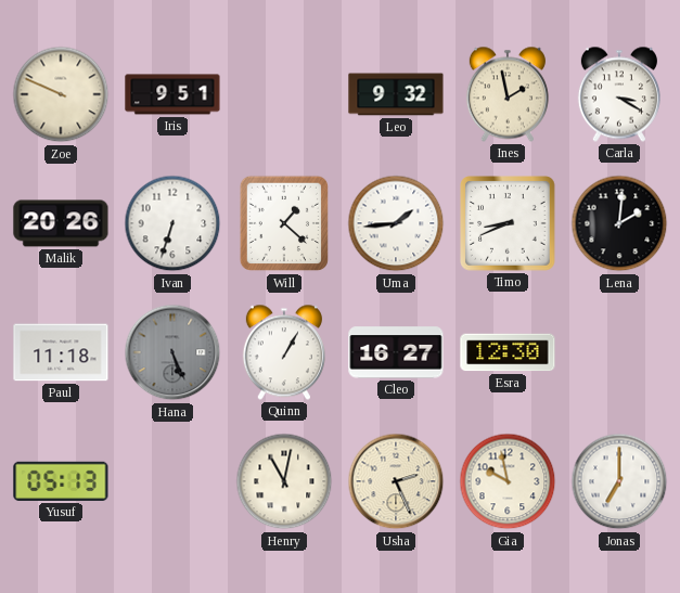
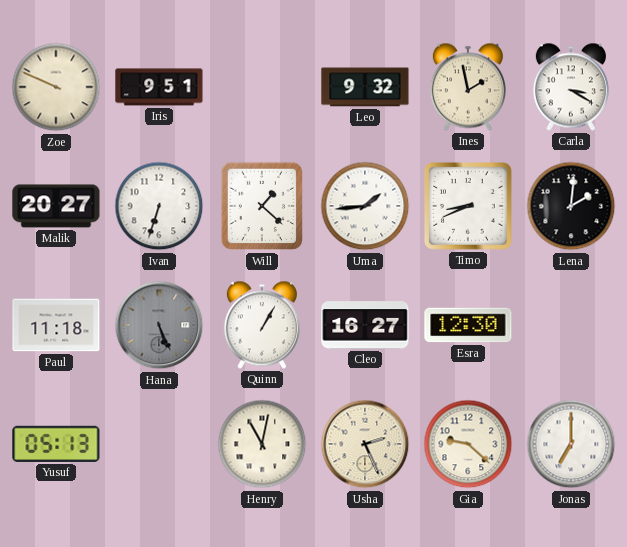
Malik: 20:26 -> 20:27 (56, 206)
Gia: 9:58 -> 9:22 (468, 444)
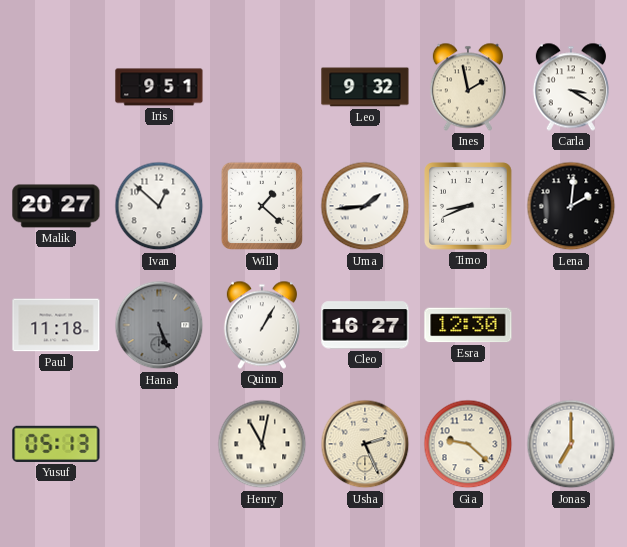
Zoe: 9:49 -> none (56, 87)
Ivan: 6:33 -> 12:52 (159, 206)
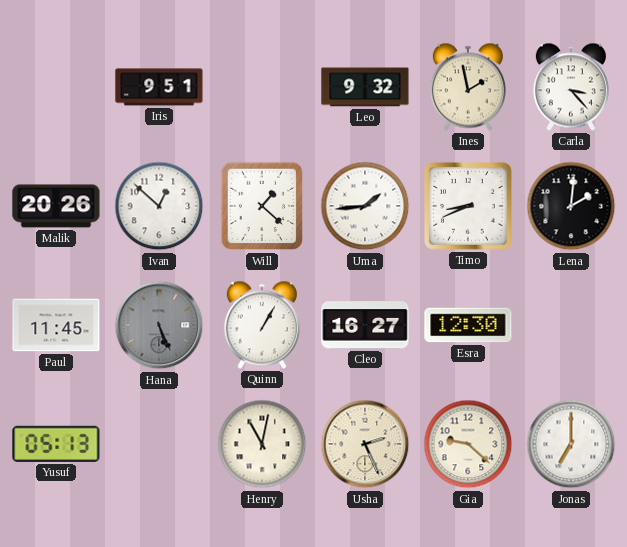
Carla: 3:20 -> 3:23 (571, 87)
Malik: 20:27 -> 20:26 (56, 206)
Paul: 11:18 -> 11:45 (56, 325)
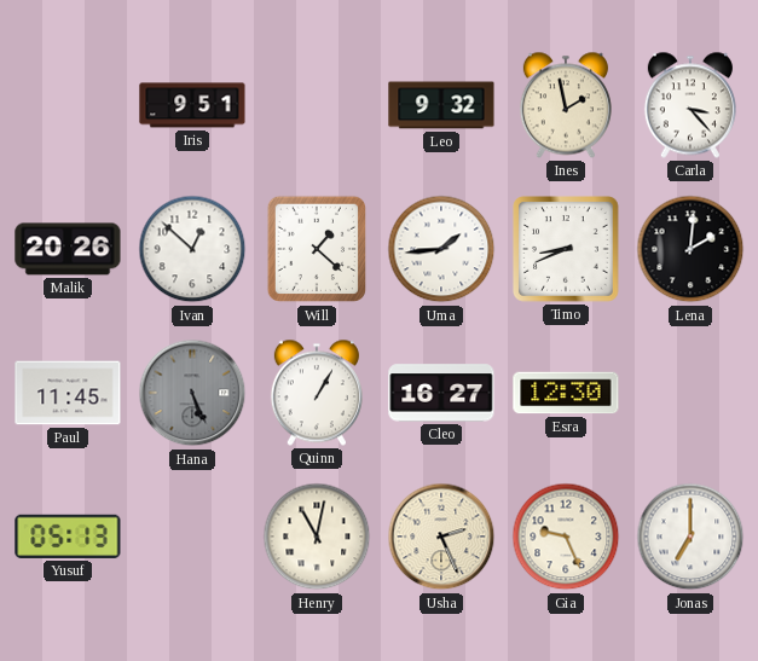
Gia: 9:22 -> 9:26 (566, 537)
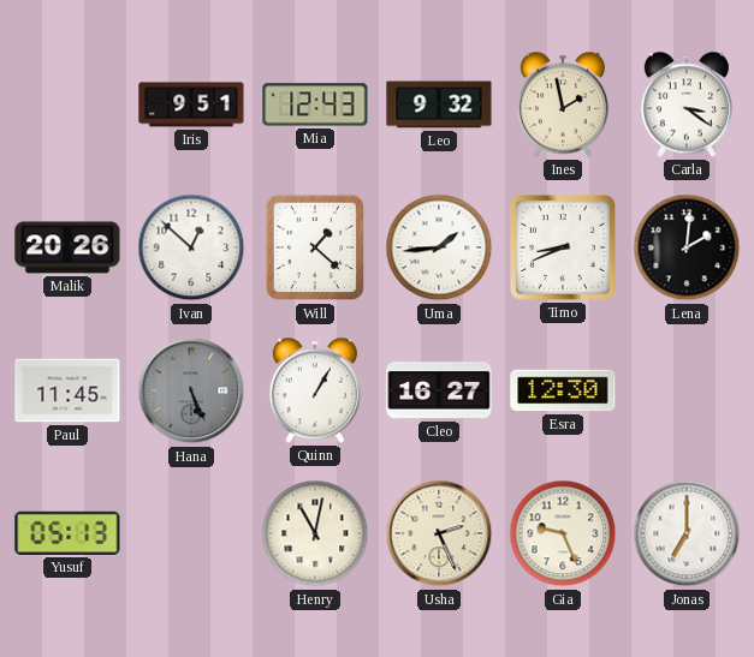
Mia: none -> 12:43 (315, 104)
Carla: 3:23 -> 3:21 (687, 104)
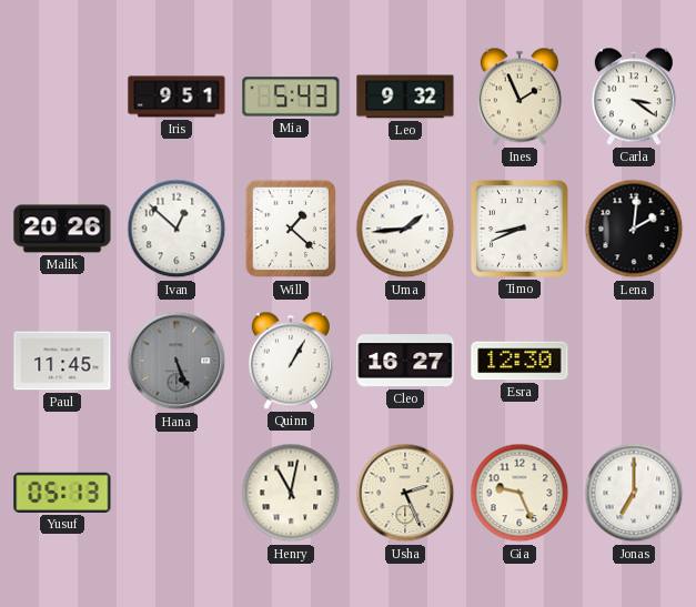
Mia: 12:43 -> 5:43 (291, 97)
Ines: 1:58 -> 1:56 (520, 97)
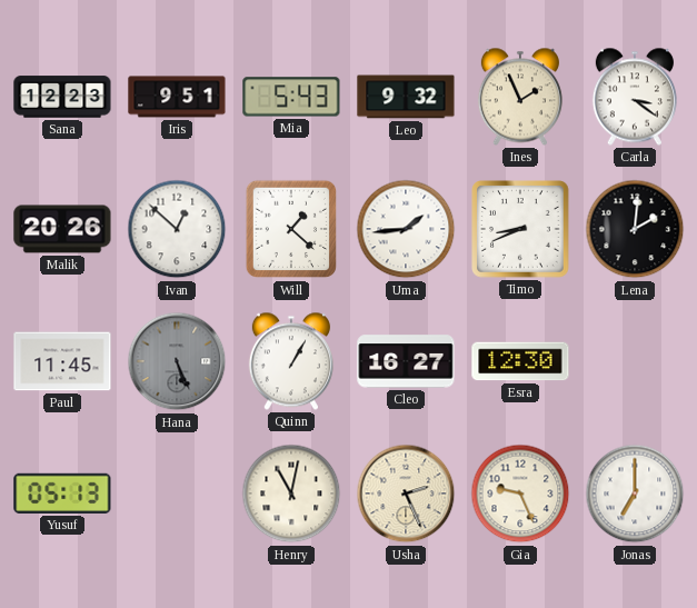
Sana: none -> 12:23 (62, 97)
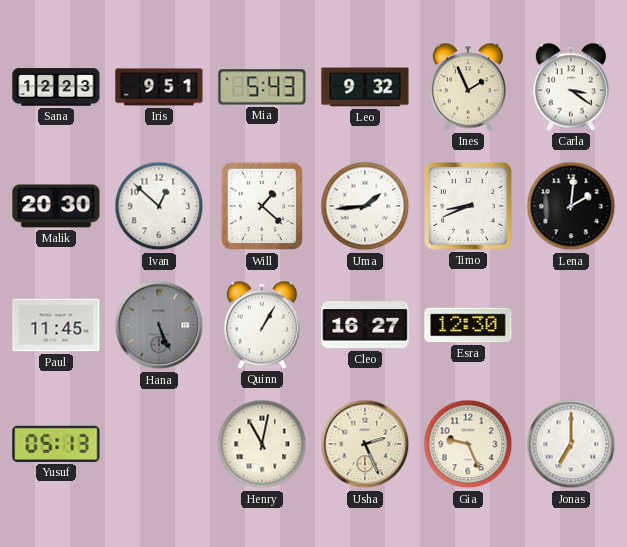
Malik: 20:26 -> 20:30 (56, 206)
